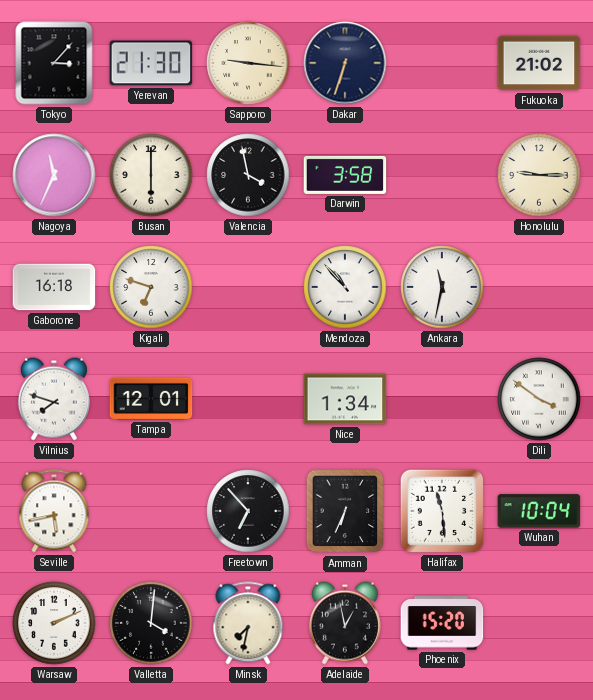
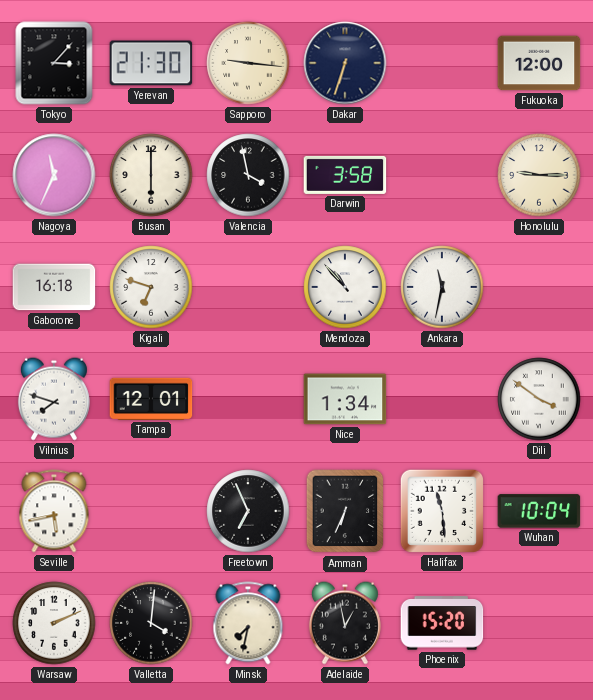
Fukuoka: 21:02 -> 12:00 (539, 63)
Freetown: 6:53 -> 6:56 (248, 511)
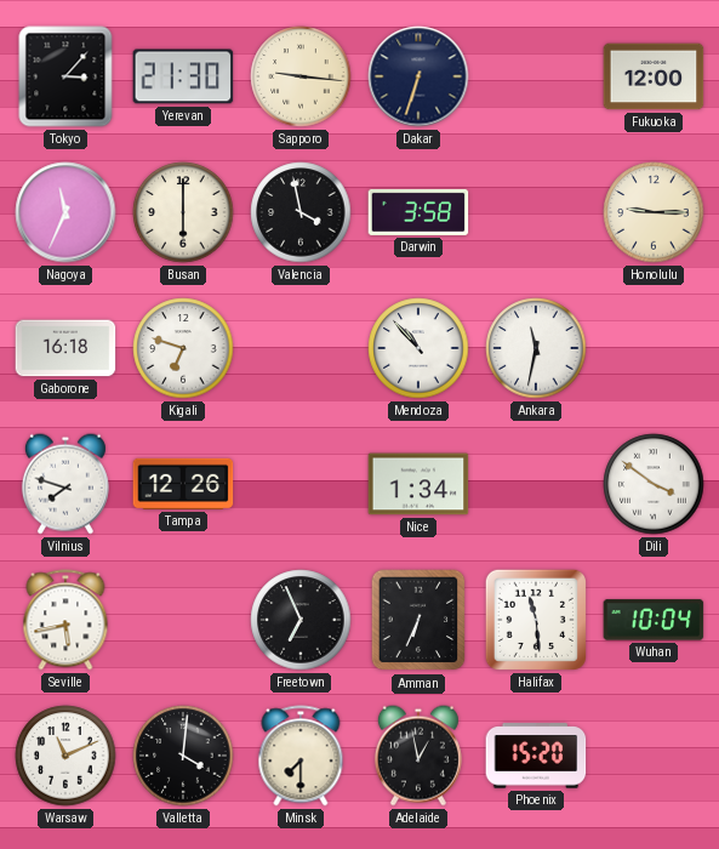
Tampa: 12:01 -> 12:26 (183, 484)
Warsaw: 2:11 -> 11:11 (65, 756)
Minsk: 7:32 -> 7:30 (301, 756)
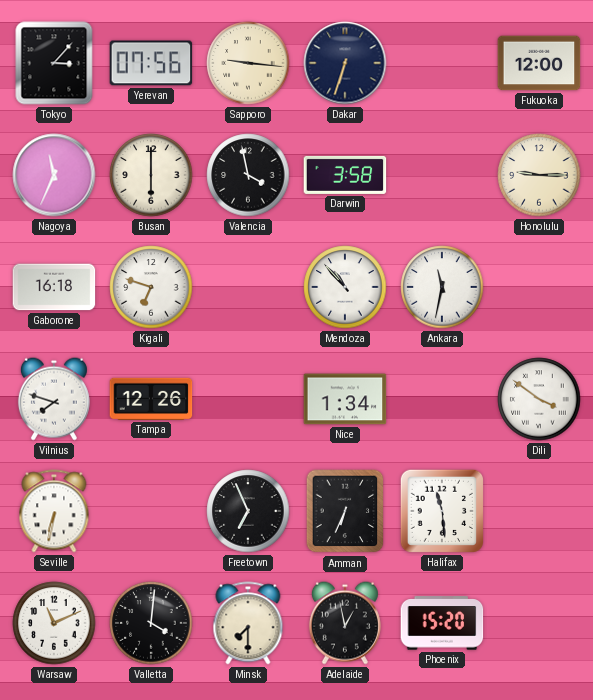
Yerevan: 21:30 -> 07:56 (151, 63)
Seville: 5:43 -> 6:32 (54, 511)
Wuhan: 10:04 -> none (654, 620)
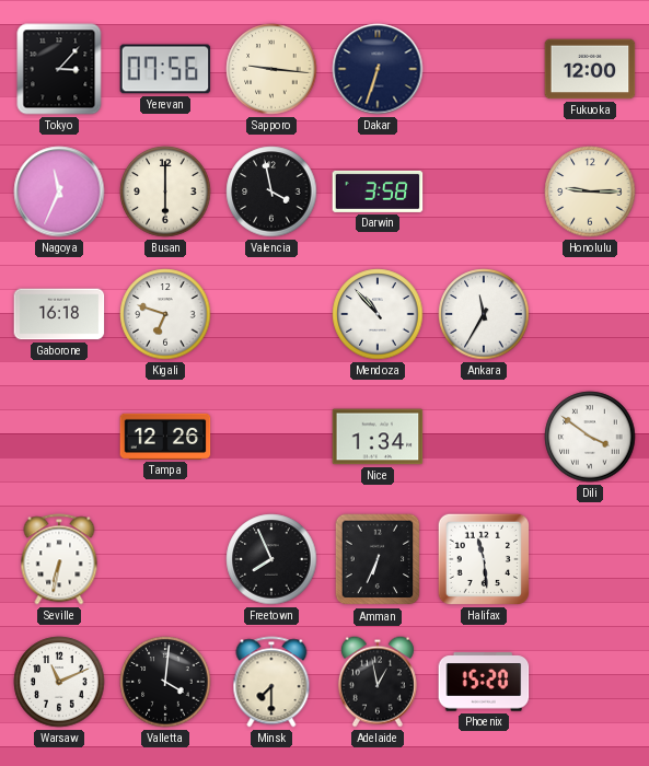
Ankara: 11:32 -> 11:35 (484, 314)
Vilnius: 7:48 -> none (54, 399)
Freetown: 6:56 -> 7:56 (271, 559)
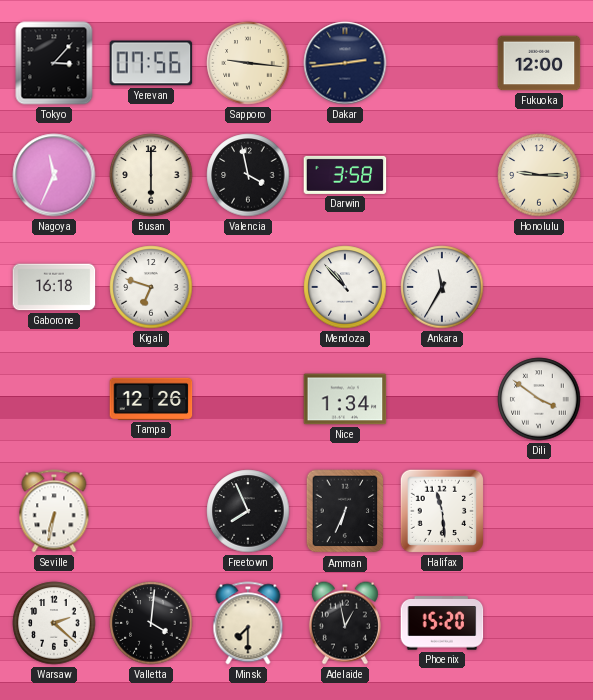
Dakar: 6:33 -> 2:44 (345, 63)
Warsaw: 11:11 -> 2:22 (54, 623)
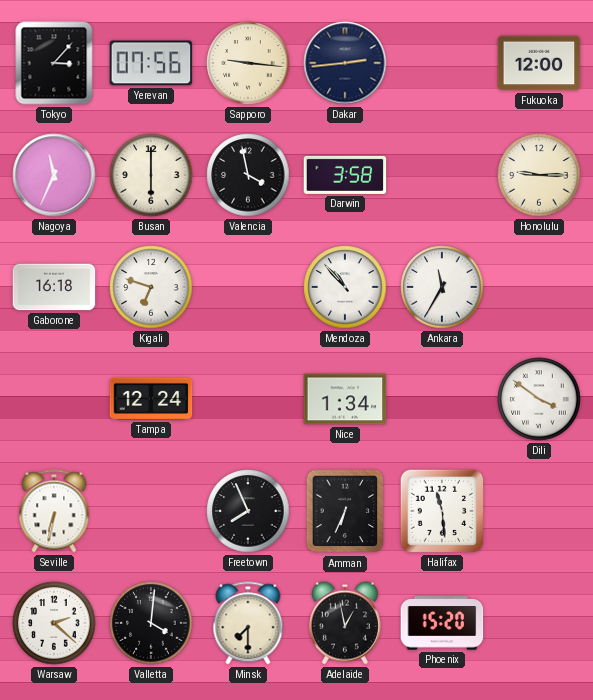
Tampa: 12:26 -> 12:24 (151, 399)
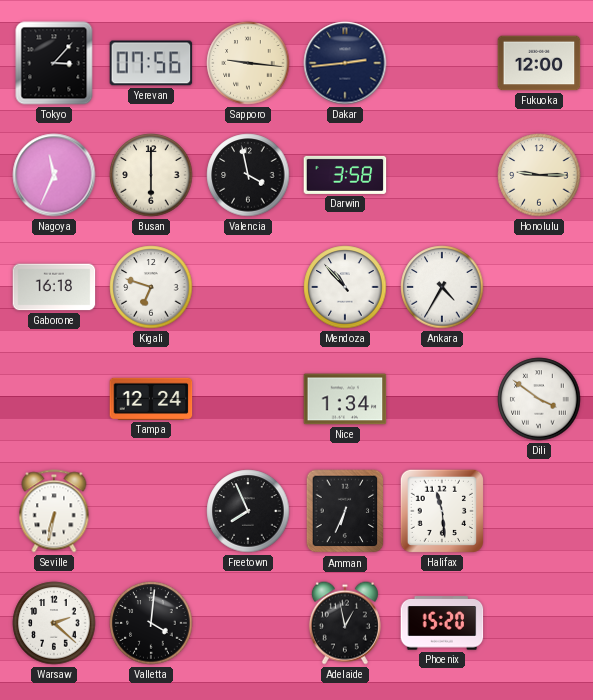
Ankara: 11:35 -> 4:35 (442, 287)
Minsk: 7:30 -> none (248, 623)
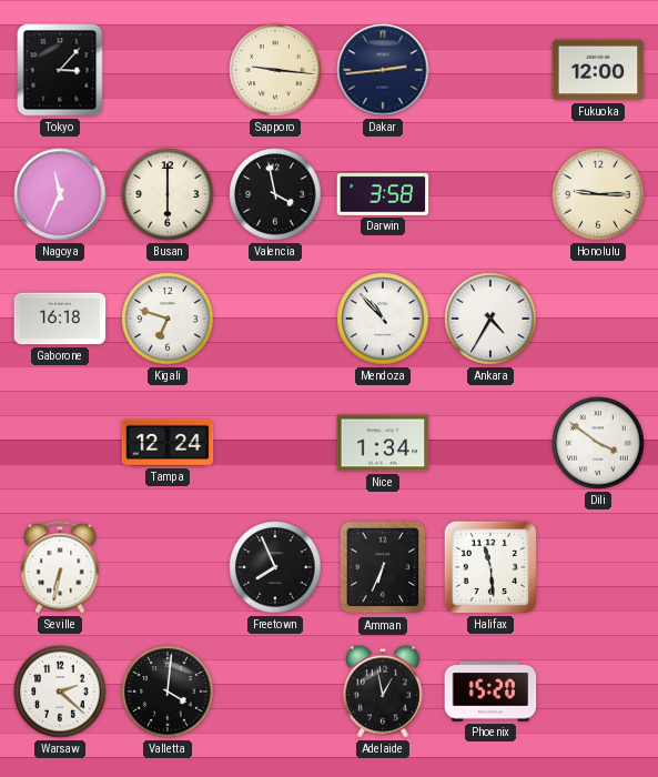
Yerevan: 07:56 -> none (151, 63)
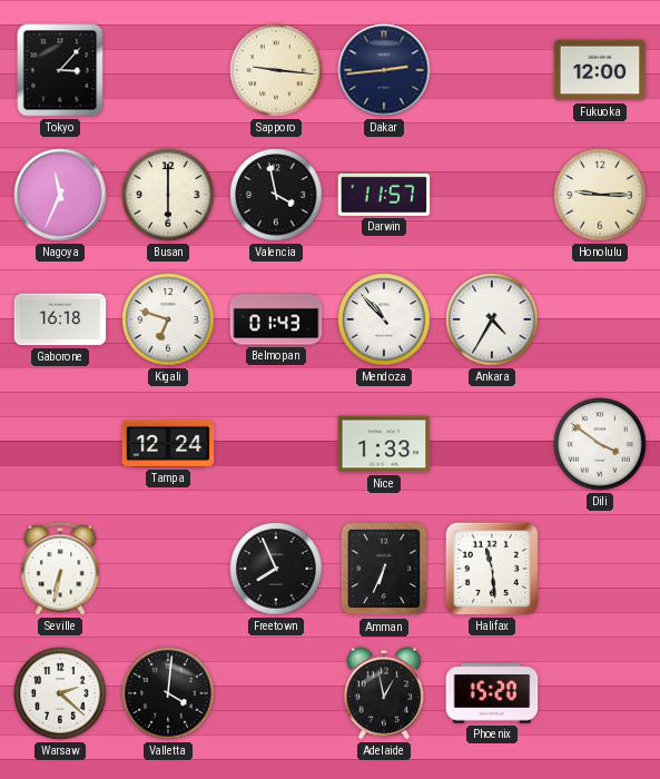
Darwin: 3:58 -> 11:57 (384, 195)
Belmopan: none -> 01:43 (276, 319)
Nice: 1:34 -> 1:33 (384, 444)
